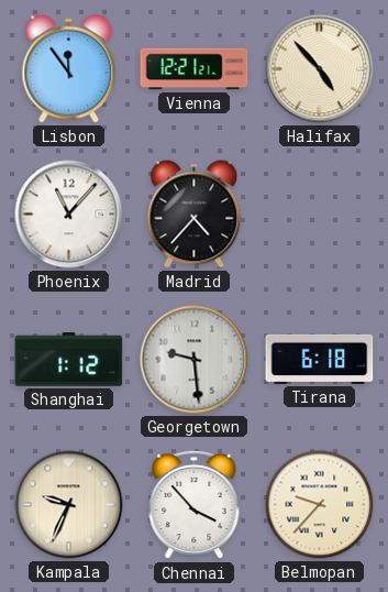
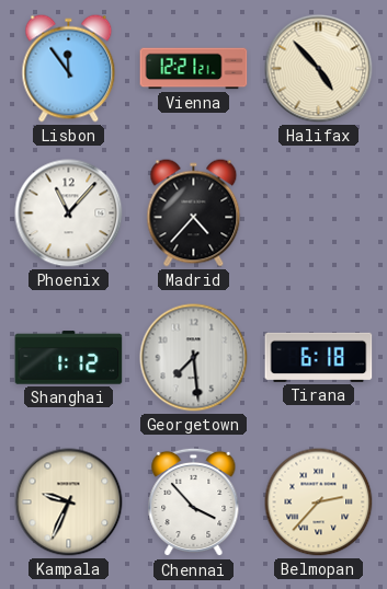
Georgetown: 9:29 -> 7:29 (194, 358)
Belmopan: 9:37 -> 2:37 (319, 503)
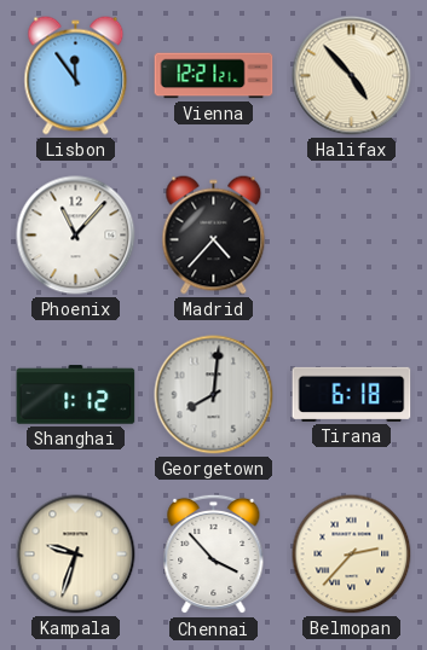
Georgetown: 7:29 -> 8:01 (214, 395)
Kampala: 9:34 -> 9:33 (76, 555)
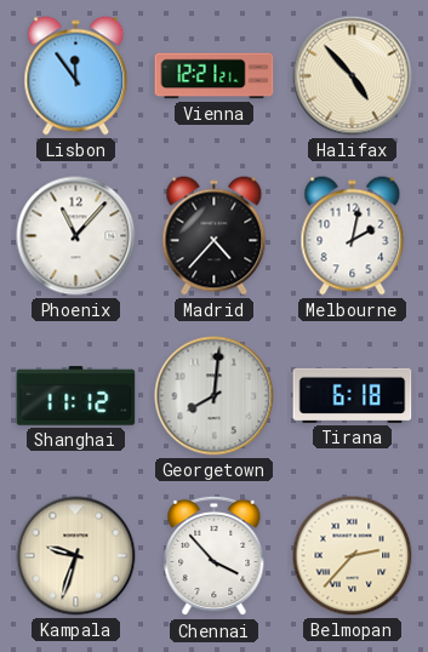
Melbourne: none -> 2:02 (353, 236)
Shanghai: 1:12 -> 11:12 (76, 396)
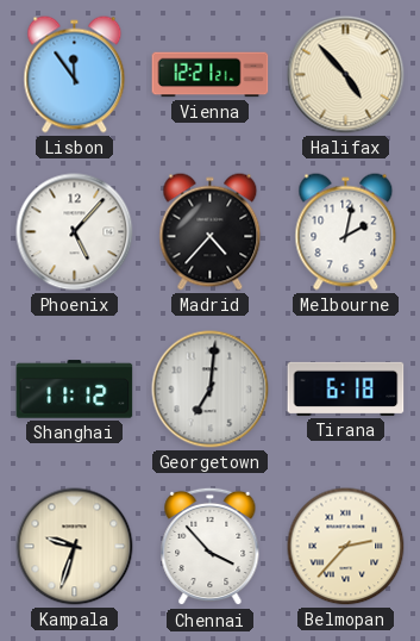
Phoenix: 11:07 -> 5:07 (75, 232)
Georgetown: 8:01 -> 7:01 (211, 390)
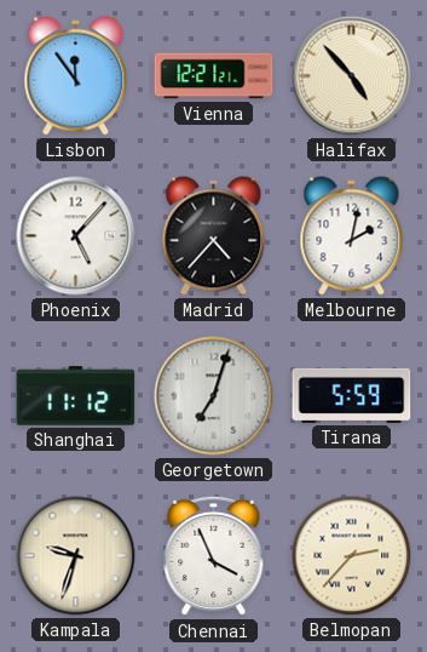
Georgetown: 7:01 -> 7:03 (214, 396)
Tirana: 6:18 -> 5:59 (352, 395)
Chennai: 3:53 -> 3:56 (214, 556)
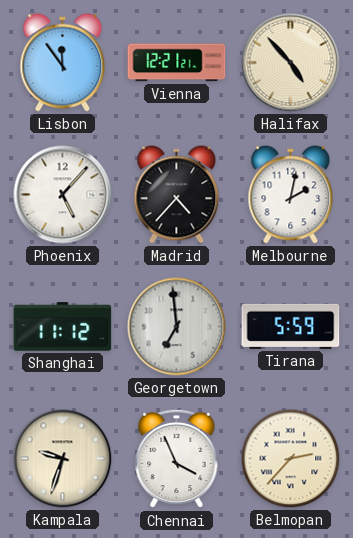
Georgetown: 7:03 -> 6:59 (177, 327)
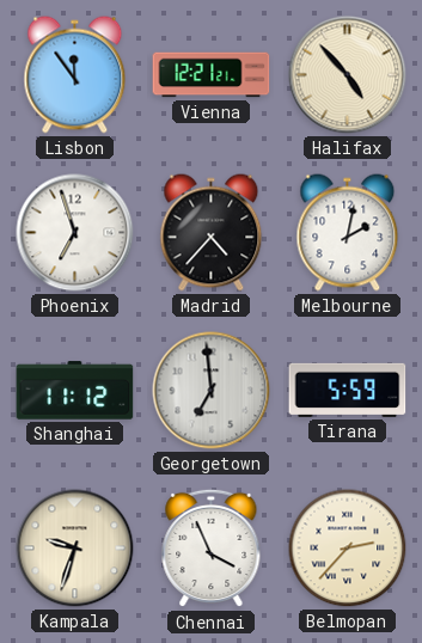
Phoenix: 5:07 -> 6:57 (75, 233)
